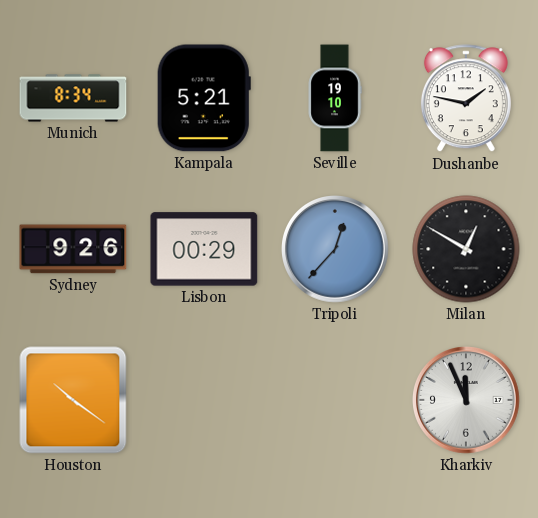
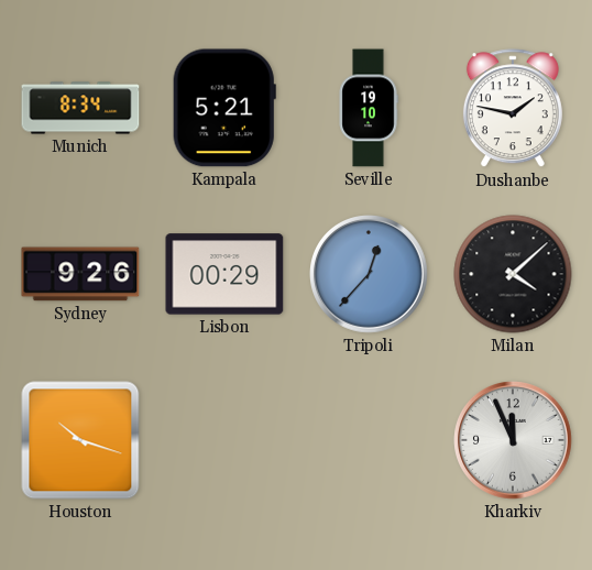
Milan: 12:50 -> 4:08 (513, 274)
Houston: 10:21 -> 10:18 (80, 440)
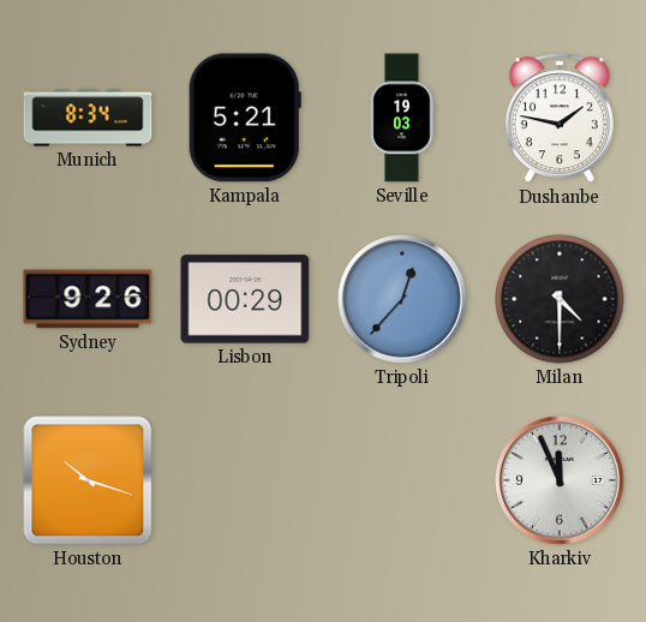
Seville: 19:10 -> 19:03 (402, 118)
Milan: 4:08 -> 4:30 (560, 299)
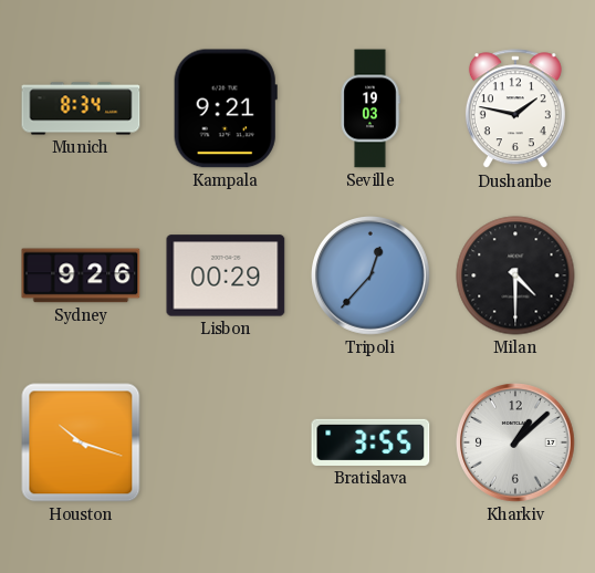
Kampala: 5:21 -> 9:21 (226, 108)
Bratislava: none -> 3:55 (370, 442)
Kharkiv: 11:56 -> 1:08 (516, 444)
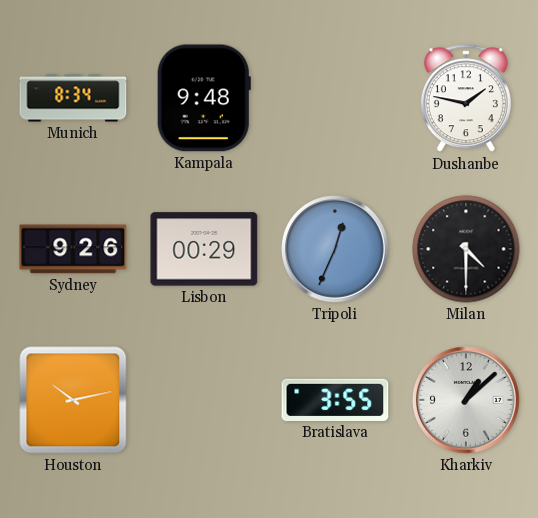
Kampala: 9:21 -> 9:48 (204, 98)
Seville: 19:03 -> none (370, 108)
Tripoli: 12:37 -> 12:34 (336, 250)
Houston: 10:18 -> 10:13 (73, 400)
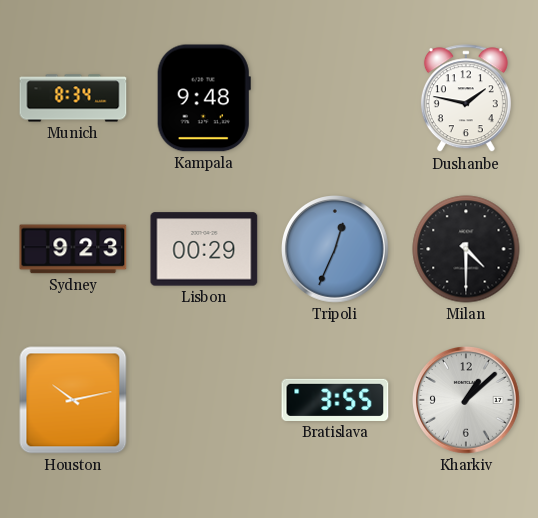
Sydney: 9:26 -> 9:23 (73, 249)
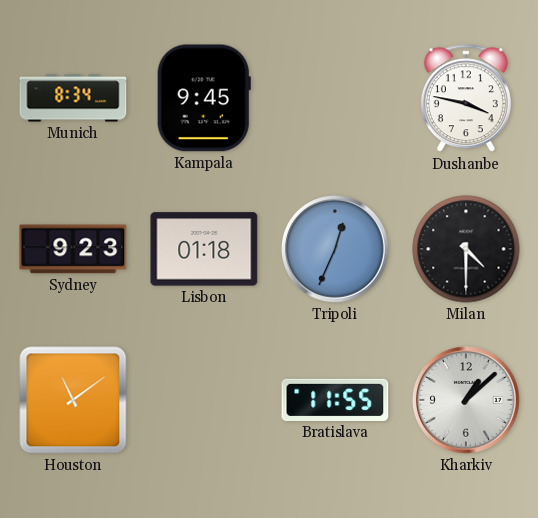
Kampala: 9:48 -> 9:45 (204, 98)
Dushanbe: 1:47 -> 3:47 (466, 99)
Lisbon: 00:29 -> 01:18 (204, 249)
Houston: 10:13 -> 11:09 (73, 400)
Bratislava: 3:55 -> 11:55 (335, 400)
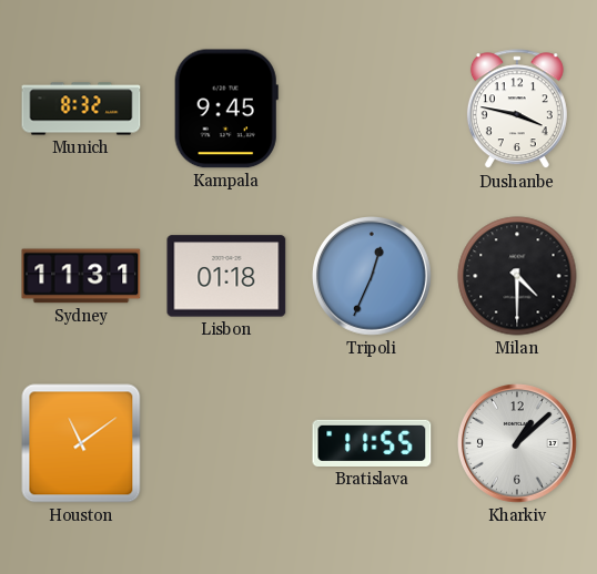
Munich: 8:34 -> 8:32 (81, 109)
Sydney: 9:23 -> 11:31 (81, 276)
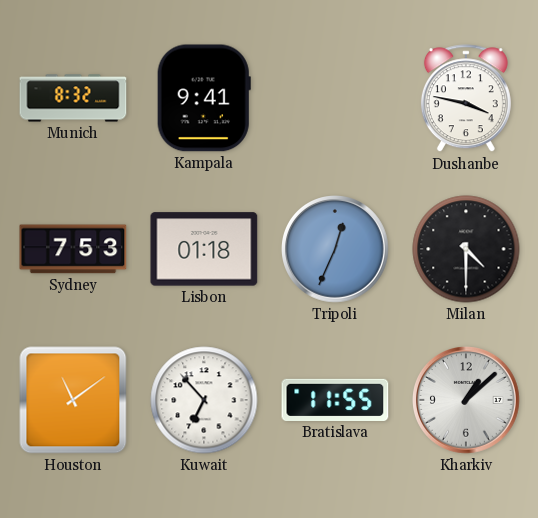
Kampala: 9:45 -> 9:41 (204, 98)
Sydney: 11:31 -> 7:53 (73, 249)
Kuwait: none -> 6:53 (204, 400)
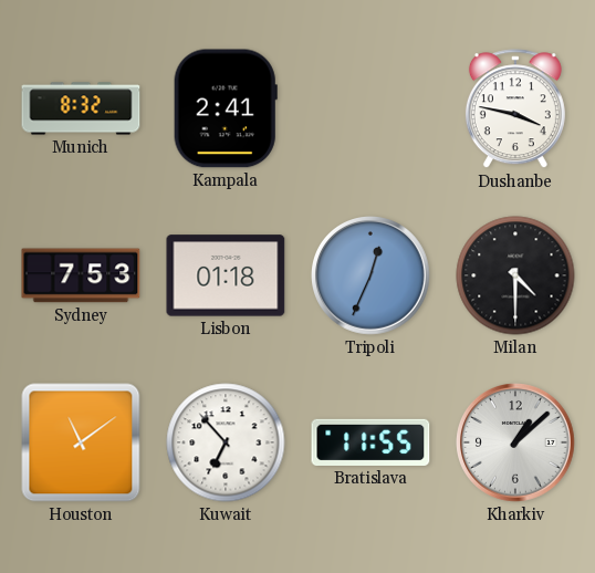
Kampala: 9:41 -> 2:41 (226, 108)
